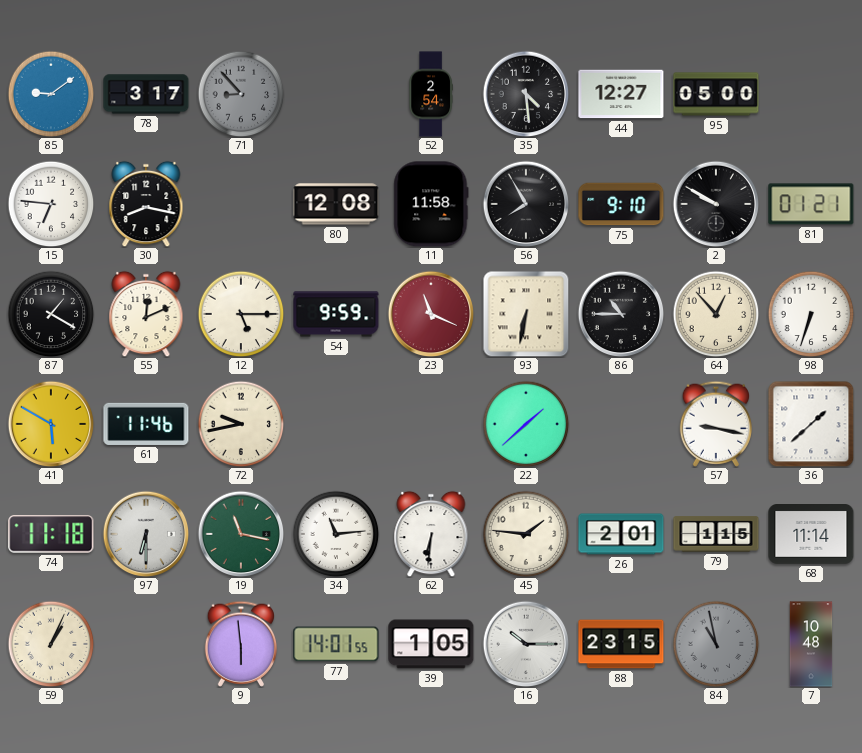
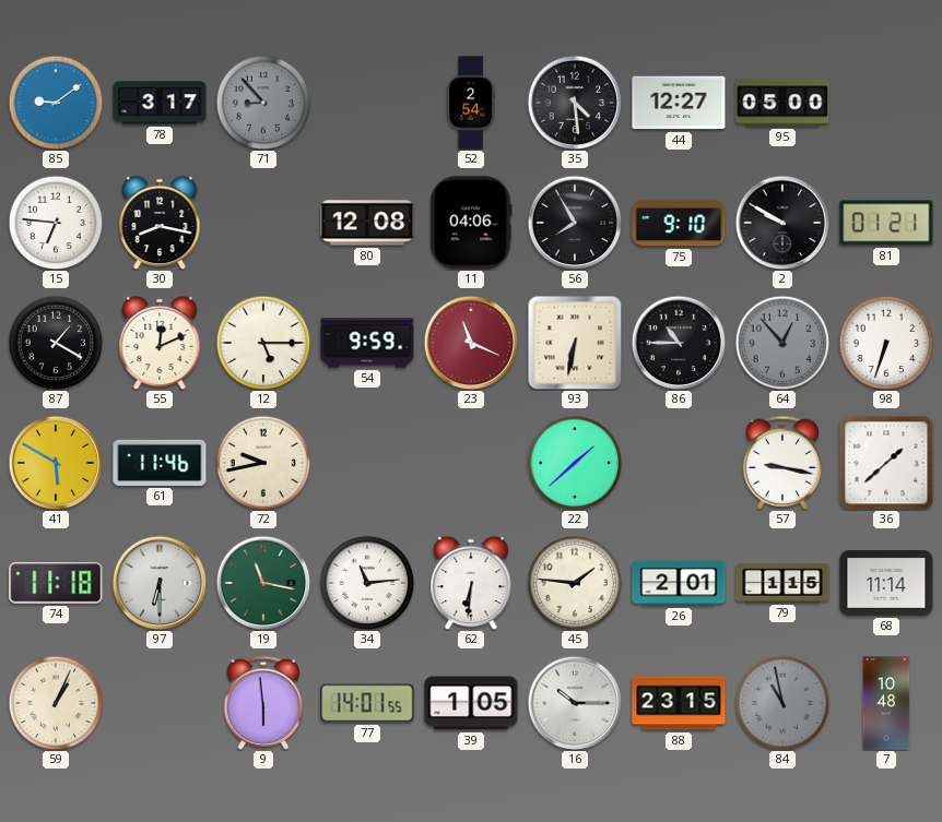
11: 11:58 -> 04:06 (471, 223)
64 dial: cream -> grey (782, 343)
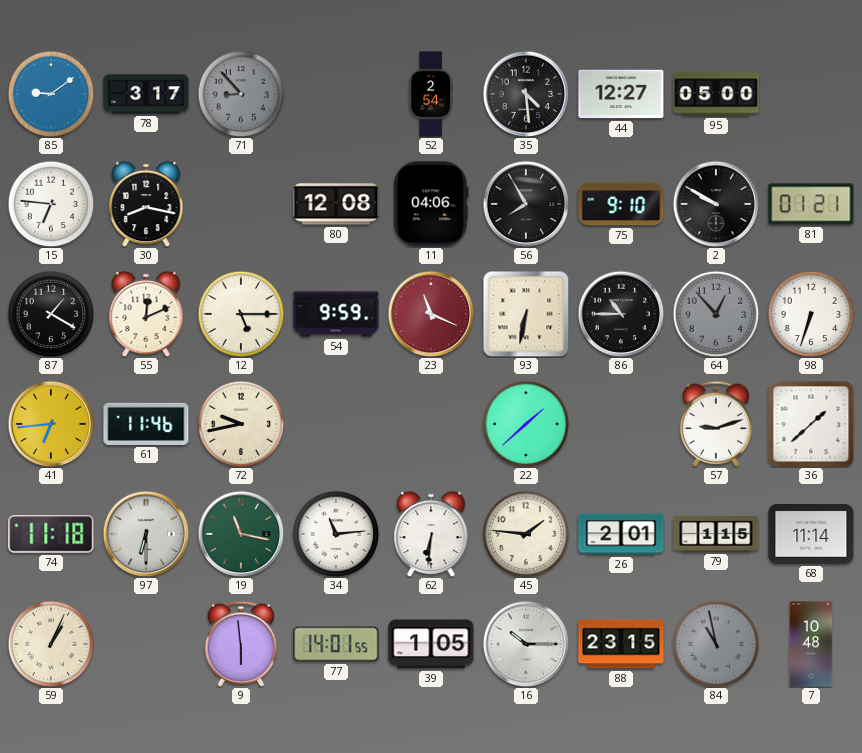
41: 5:50 -> 6:44 (51, 424)
57: 9:17 -> 9:12 (715, 424)
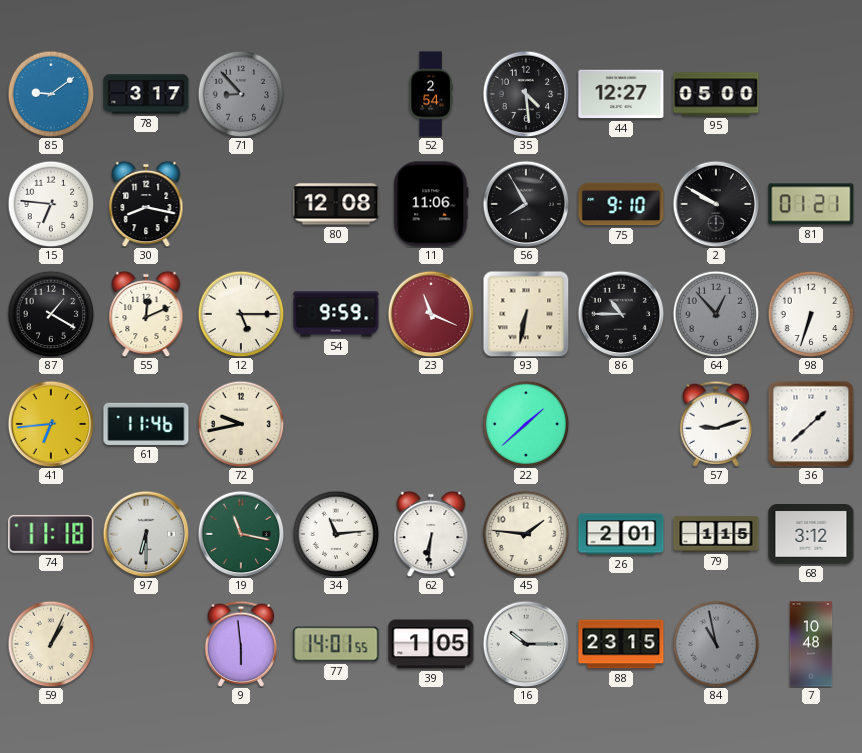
11: 04:06 -> 11:06 (431, 204)
68: 11:14 -> 3:12 (811, 535)
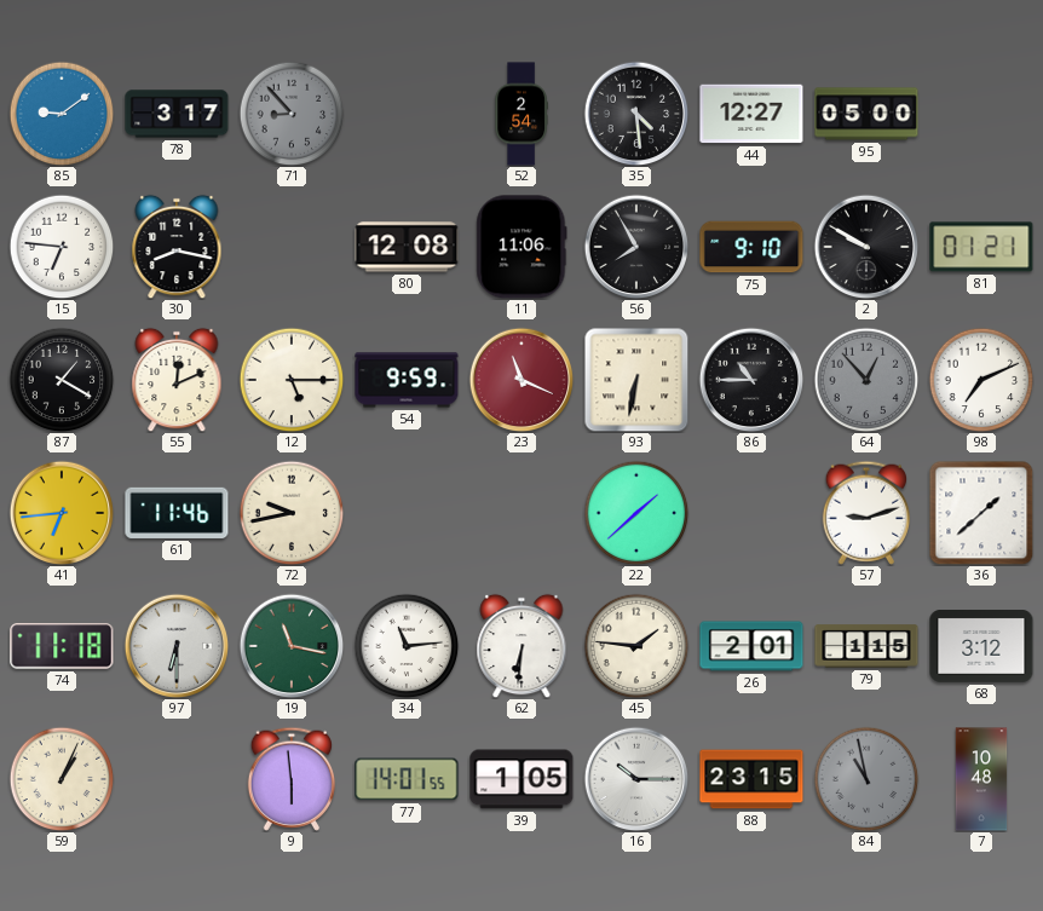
98: 6:33 -> 7:11 (981, 380)
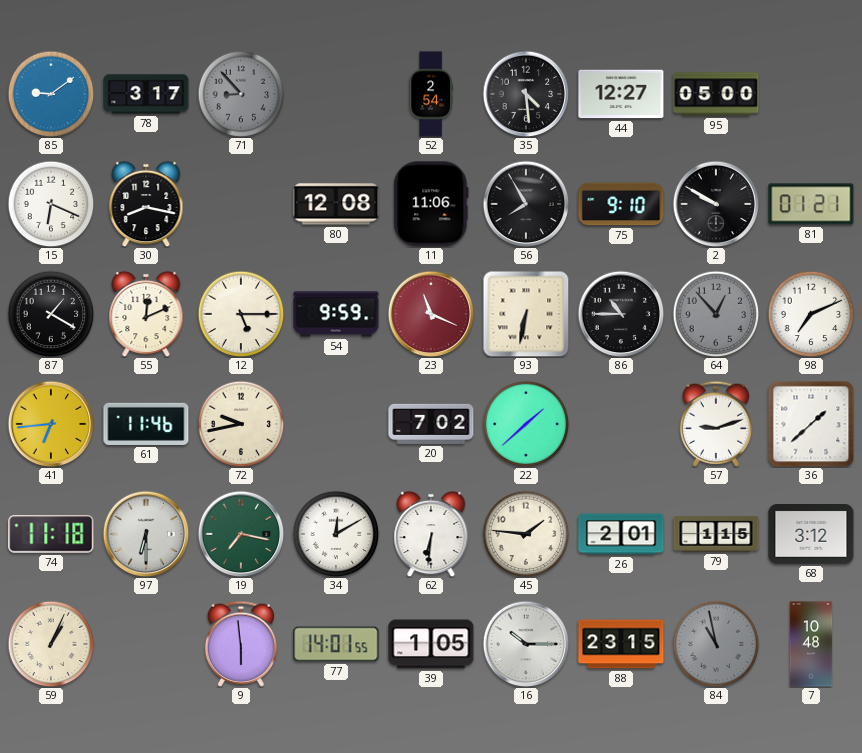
15: 6:46 -> 6:19 (51, 204)
20: none -> 7:02 (431, 424)
19: 11:17 -> 7:17 (241, 534)
34: 11:14 -> 12:10 (336, 534)
